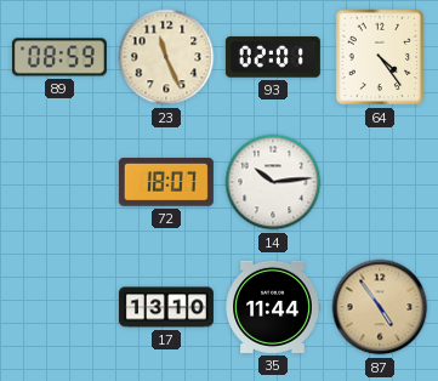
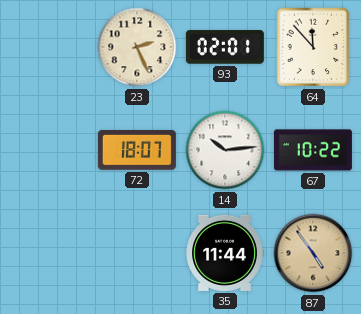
89: 08:59 -> none (59, 57)
23: 11:26 -> 2:26 (137, 47)
64: 4:24 -> 11:53 (313, 47)
67: none -> 10:22 (313, 150)
17: 13:10 -> none (166, 307)
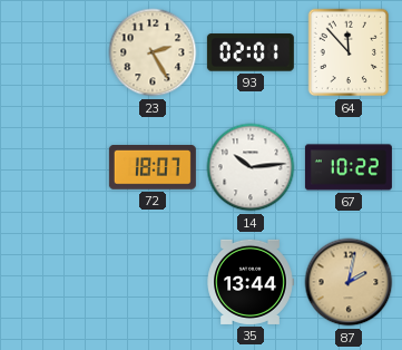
23: 2:26 -> 2:25 (153, 52)
35: 11:44 -> 13:44 (251, 282)
87: 4:54 -> 2:02 (349, 282)
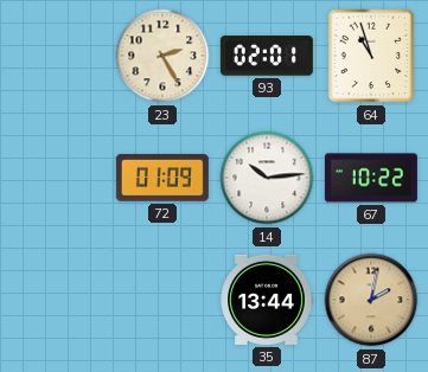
64: 11:53 -> 10:57 (371, 56)
72: 18:07 -> 01:09 (162, 179)
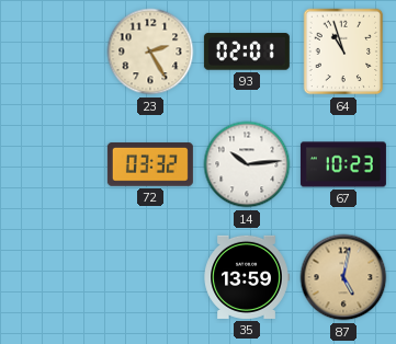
72: 01:09 -> 03:32 (150, 165)
67: 10:22 -> 10:23 (343, 164)
35: 13:44 -> 13:59 (247, 277)
87: 2:02 -> 5:02 (343, 277)
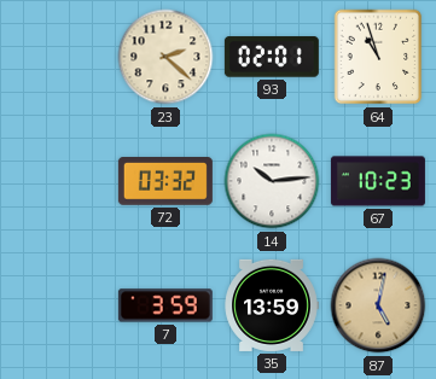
23: 2:25 -> 2:22 (165, 57)
7: none -> 3:59 (165, 305)
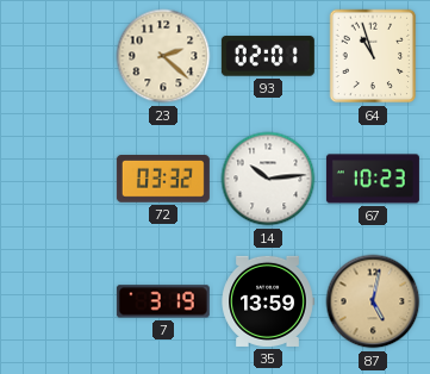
7: 3:59 -> 3:19 (163, 301)
